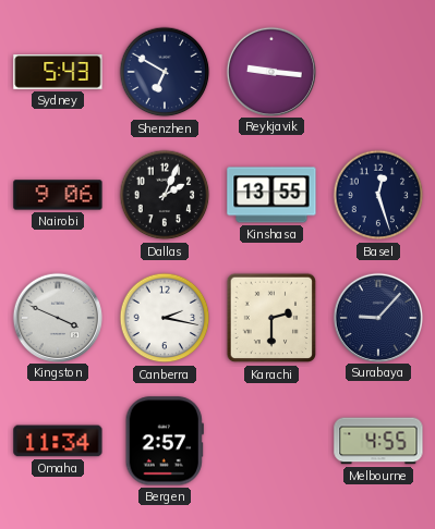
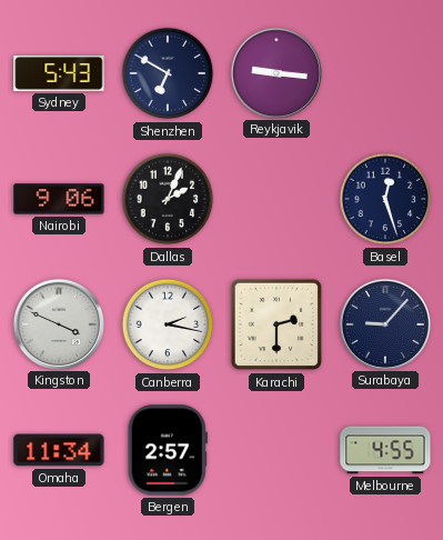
Kinshasa: 13:55 -> none (271, 195)
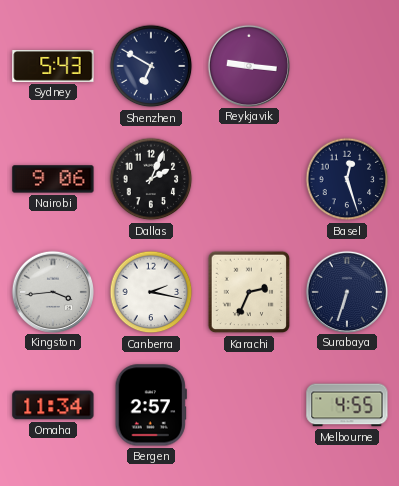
Kingston: 3:49 -> 3:44 (52, 291)
Karachi: 2:30 -> 2:34 (249, 292)
Surabaya: 9:07 -> 6:33 (346, 291)
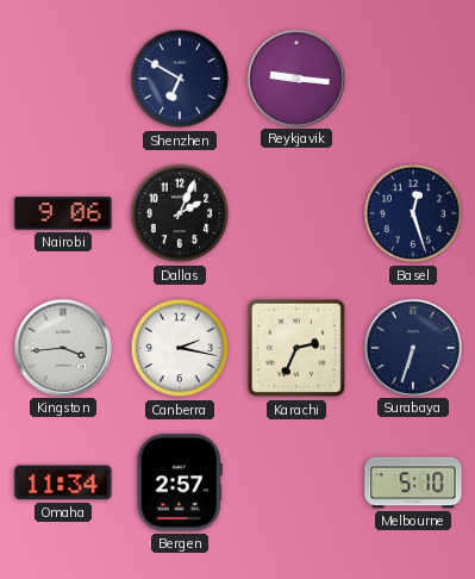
Sydney: 5:43 -> none (53, 67)
Melbourne: 4:55 -> 5:10 (413, 482)
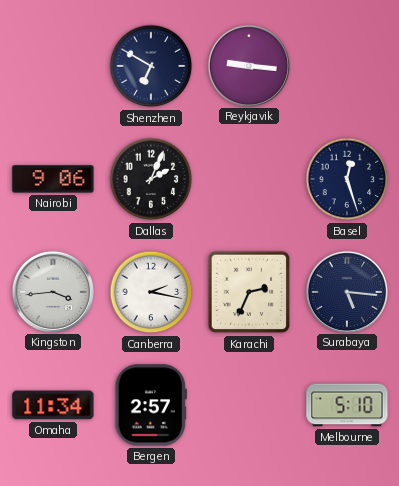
Surabaya: 6:33 -> 5:16 (346, 291)
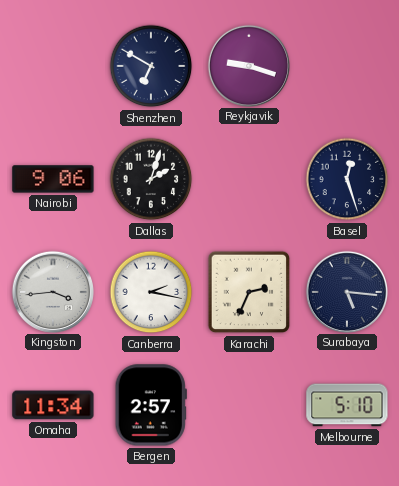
Reykjavik: 9:16 -> 9:18 (248, 65)
Dallas: 2:04 -> 2:03 (151, 179)
